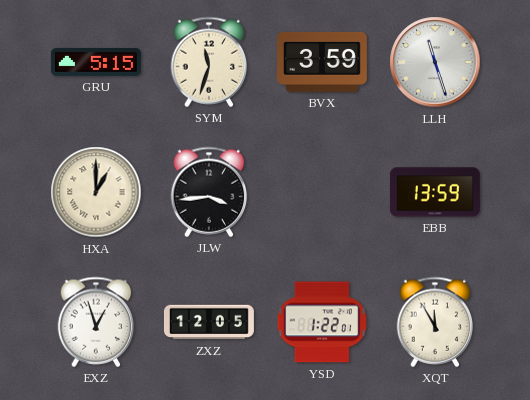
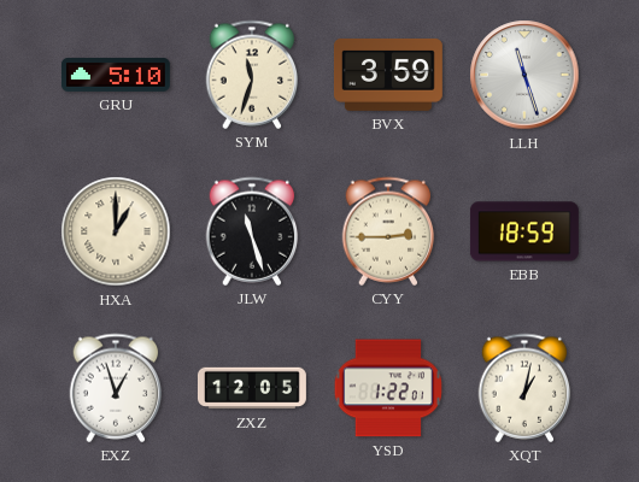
GRU: 5:15 -> 5:10 (116, 75)
JLW: 3:44 -> 11:27 (252, 231)
CYY: none -> 2:45 (388, 231)
EBB: 13:59 -> 18:59 (524, 231)
XQT: 11:55 -> 1:02 (524, 388)
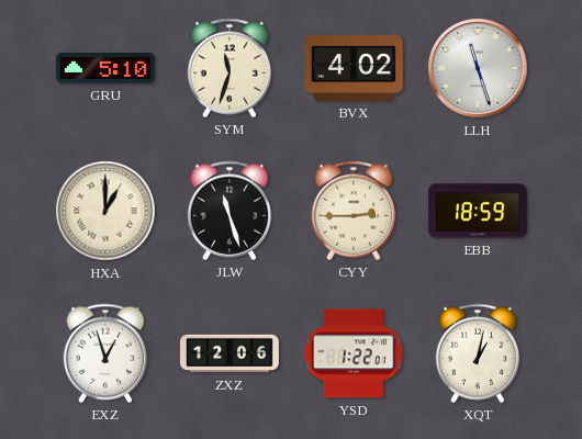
BVX: 3:59 -> 4:02 (354, 68)
ZXZ: 12:05 -> 12:06 (230, 353)
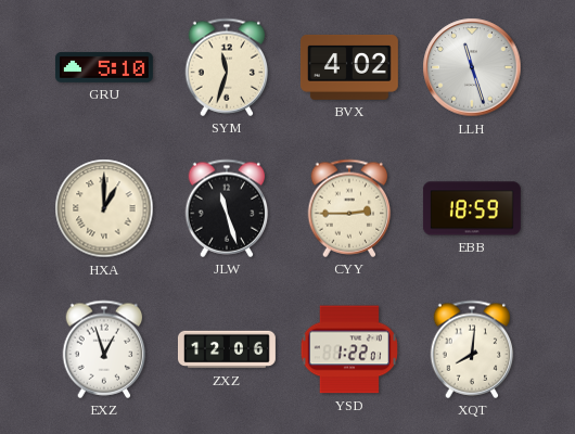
XQT: 1:02 -> 8:01 (472, 349)
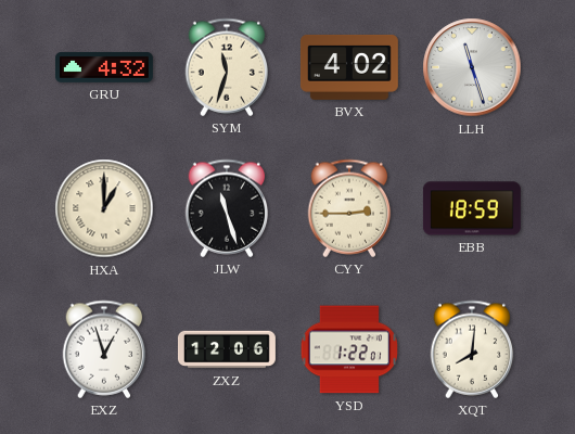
GRU: 5:10 -> 4:32 (104, 67)
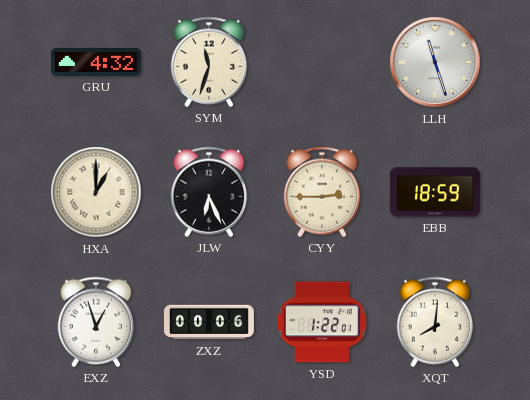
BVX: 4:02 -> none (349, 67)
JLW: 11:27 -> 6:26 (209, 192)
ZXZ: 12:06 -> 00:06 (209, 322)
